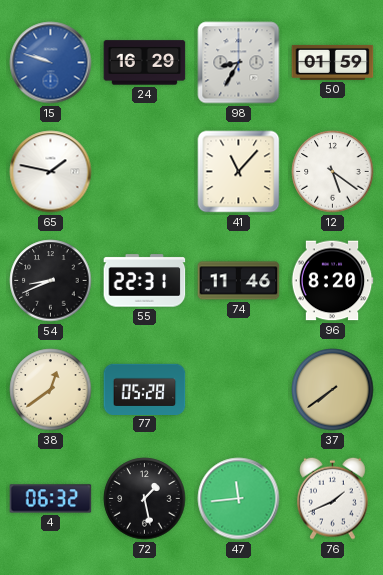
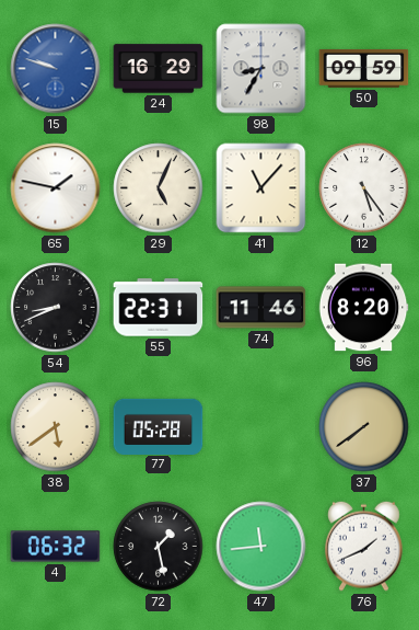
50: 01:59 -> 09:59 (364, 68)
29: none -> 5:04 (159, 188)
12: 5:21 -> 5:24 (364, 188)
38: 12:39 -> 5:39 (56, 427)
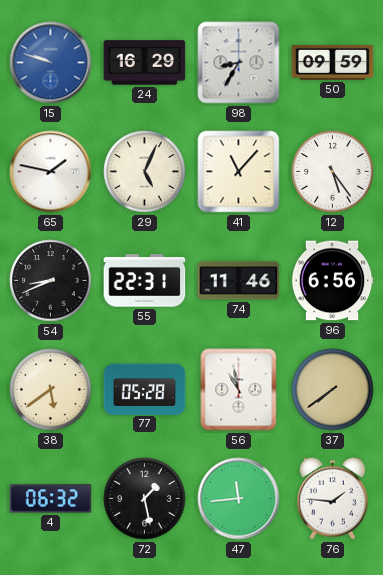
96: 8:20 -> 6:56 (332, 281)
56: none -> 10:58 (239, 390)
76: 1:41 -> 1:46 (333, 498)
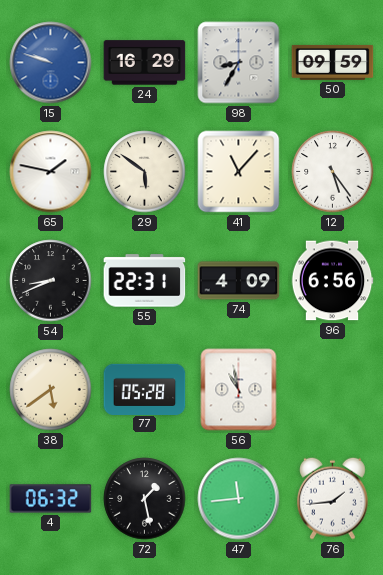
29: 5:04 -> 5:51 (145, 172)
74: 11:46 -> 4:09 (239, 281)
37: 7:39 -> none (333, 390)
76: 1:46 -> 1:44 (333, 498)
